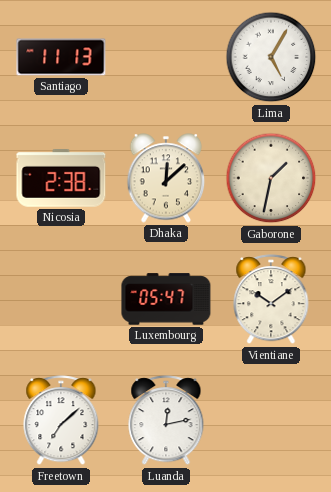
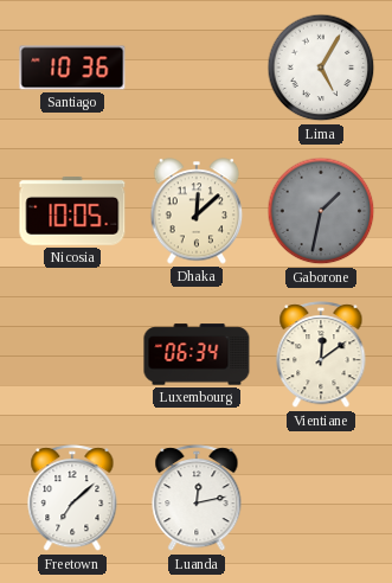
Santiago: 11:13 -> 10:36 (72, 68)
Nicosia: 2:38 -> 10:05 (72, 211)
Gaborone dial: cream -> grey (321, 211)
Luxembourg: 05:47 -> 06:34 (197, 354)
Vientiane: 10:09 -> 12:09 (321, 355)
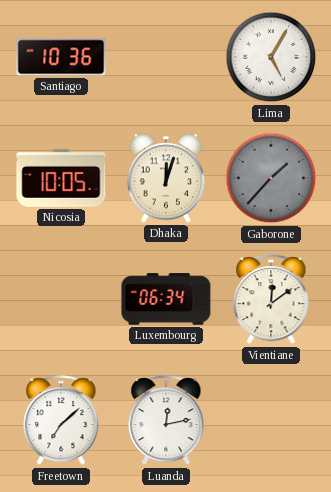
Dhaka: 12:08 -> 12:03 (166, 178)
Gaborone: 1:32 -> 1:37 (271, 178)
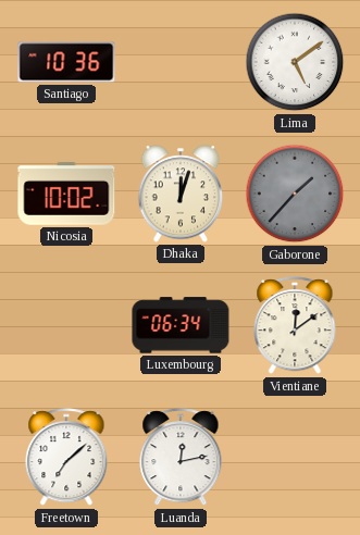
Lima: 5:05 -> 5:09 (295, 62)
Nicosia: 10:05 -> 10:02 (66, 194)
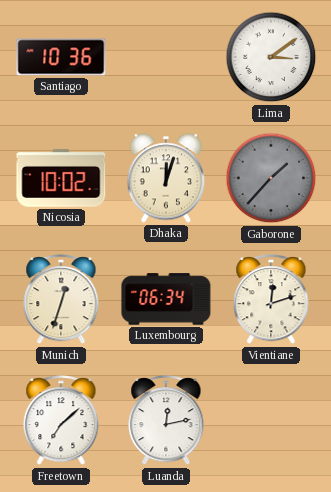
Lima: 5:09 -> 3:09 (271, 57)
Munich: none -> 12:33 (61, 300)
Vientiane: 12:09 -> 12:12 (271, 300)
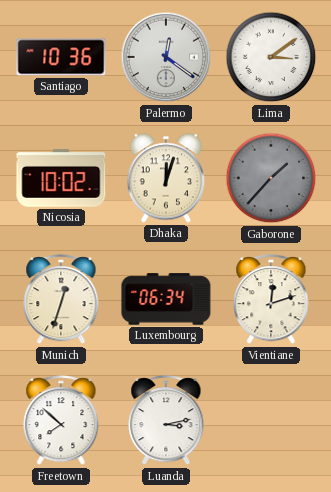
Palermo: none -> 12:21 (166, 57)
Freetown: 7:08 -> 7:52 (61, 421)
Luanda: 12:13 -> 3:13 (166, 421)
